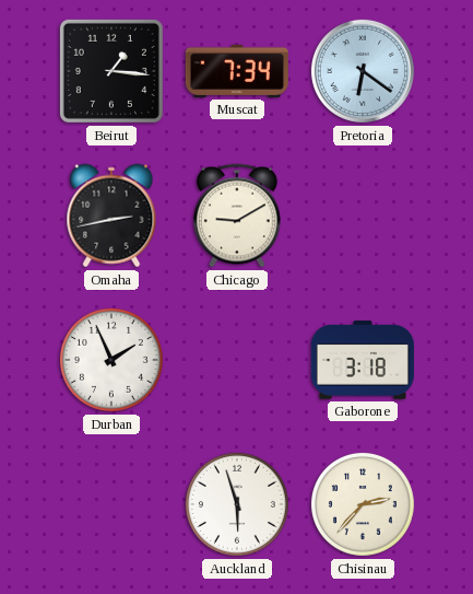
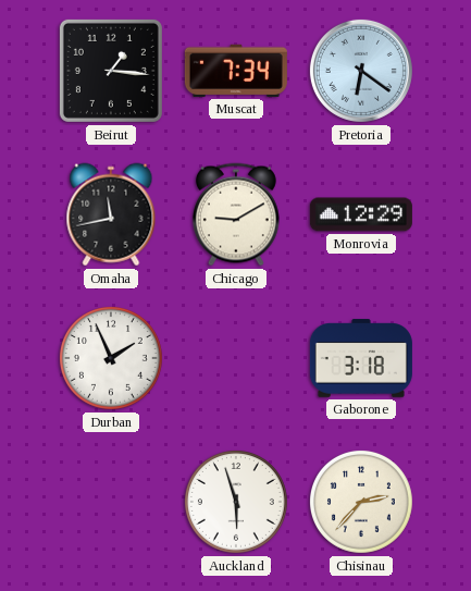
Omaha: 2:43 -> 11:43 (111, 214)
Monrovia: none -> 12:29 (361, 214)
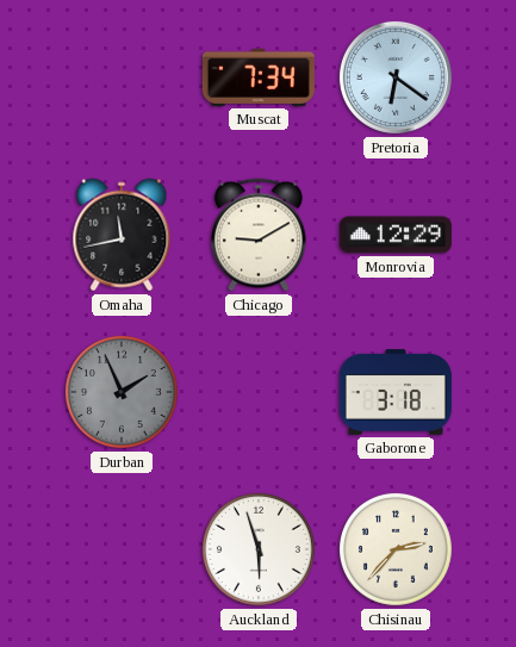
Beirut: 1:16 -> none (111, 71)
Durban dial: white -> grey (122, 392)
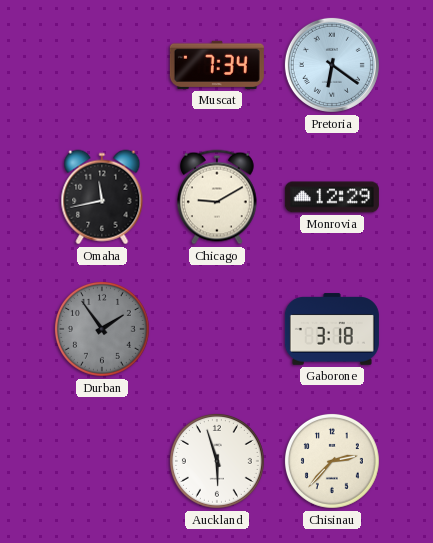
Durban: 1:56 -> 1:54 (102, 329)
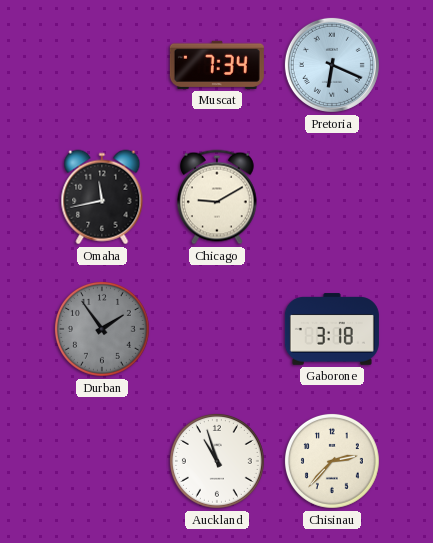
Pretoria: 6:21 -> 6:19 (332, 65)
Monrovia: 12:29 -> none (332, 197)
Auckland: 5:57 -> 10:57 (217, 461)
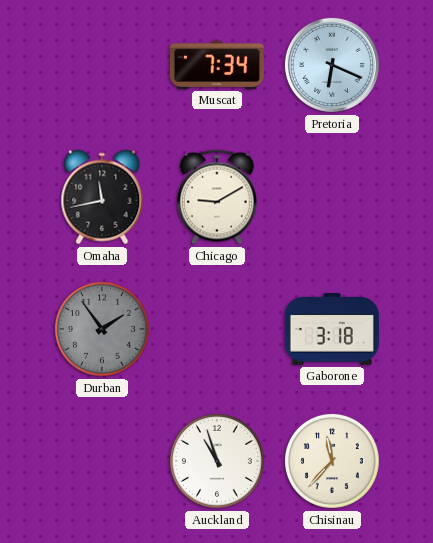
Chisinau: 2:37 -> 11:37 (332, 461)
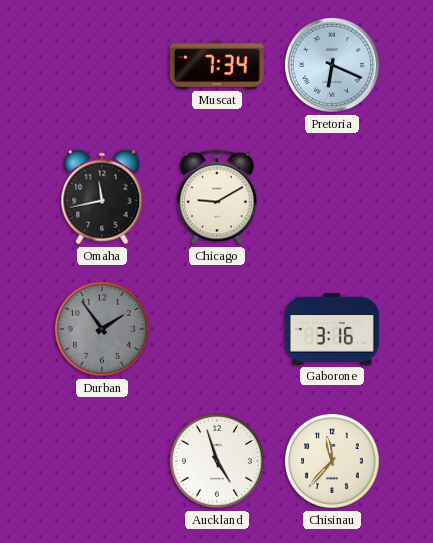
Gaborone: 3:18 -> 3:16 (332, 329)
Auckland: 10:57 -> 4:57 (217, 461)
